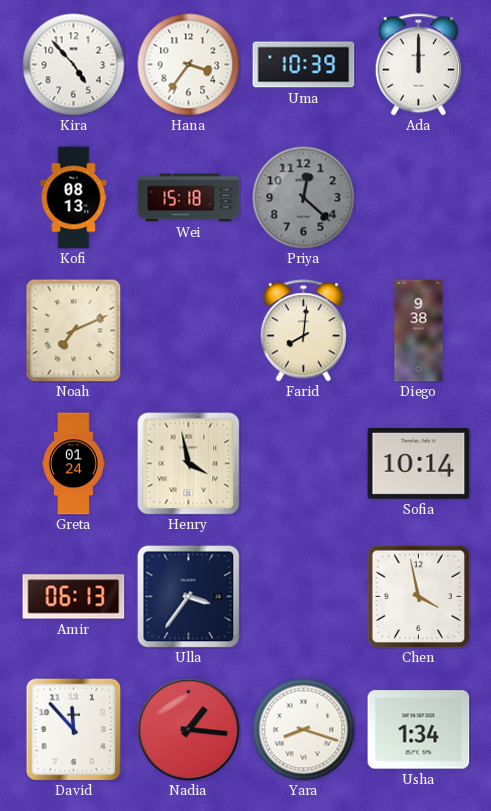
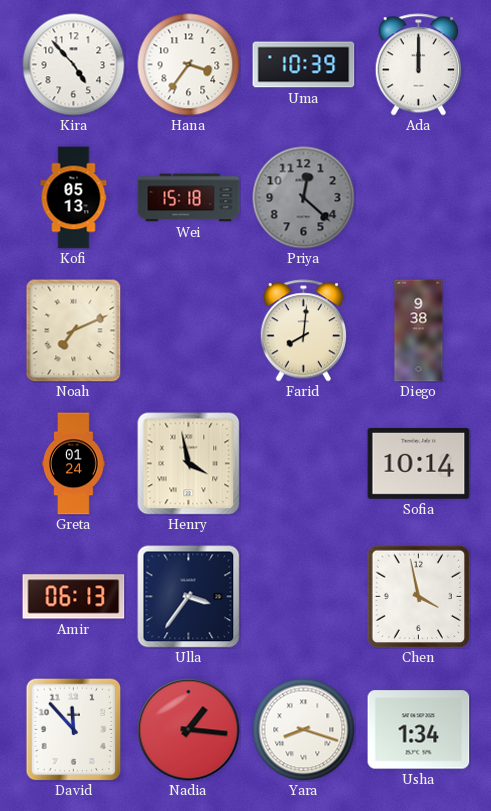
Kofi: 08:13 -> 05:13 (74, 198)
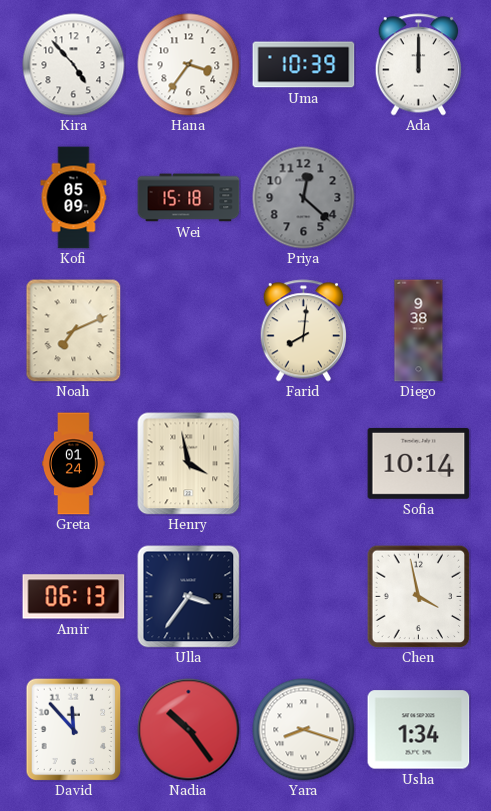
Kofi: 05:13 -> 05:09 (74, 198)
Nadia: 1:16 -> 10:24 (189, 730)
